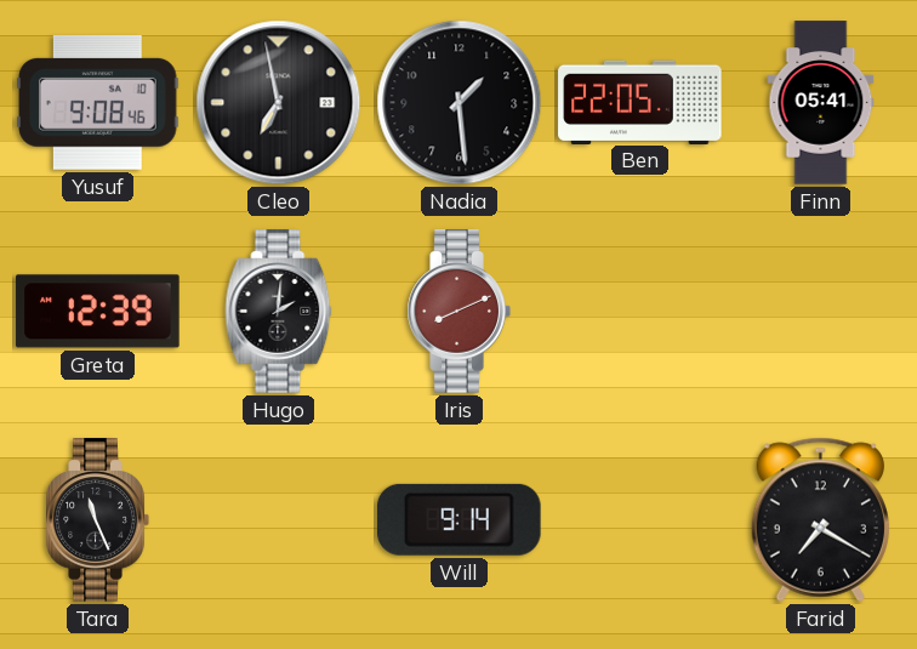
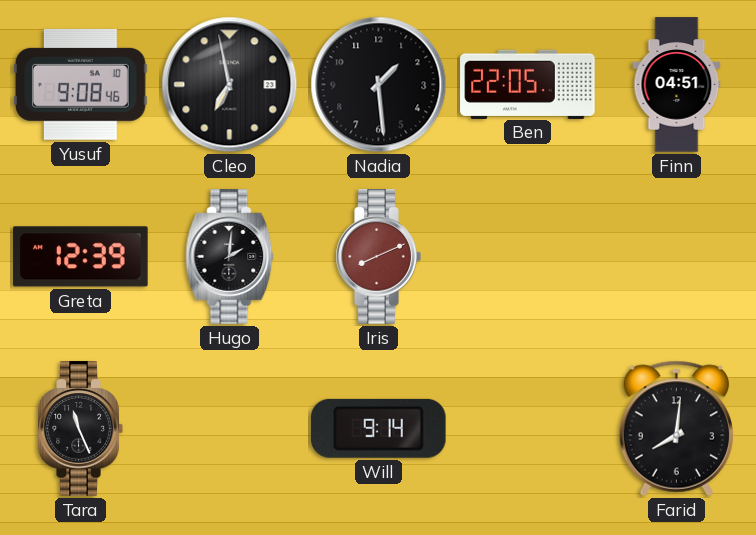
Finn: 05:41 -> 04:51 (677, 85)
Farid: 7:20 -> 8:01 (676, 428)
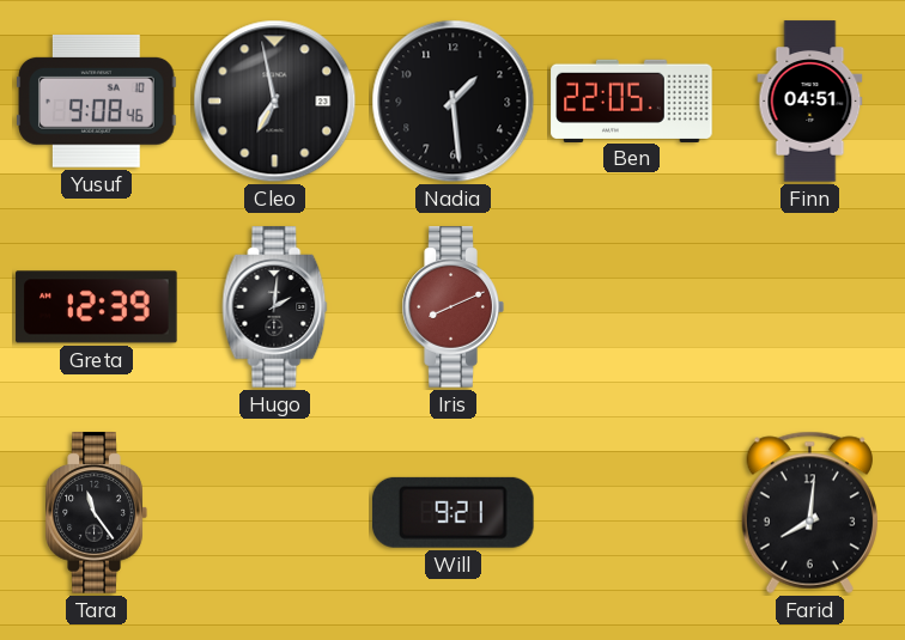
Tara: 11:26 -> 11:24 (96, 513)
Will: 9:14 -> 9:21 (452, 512)
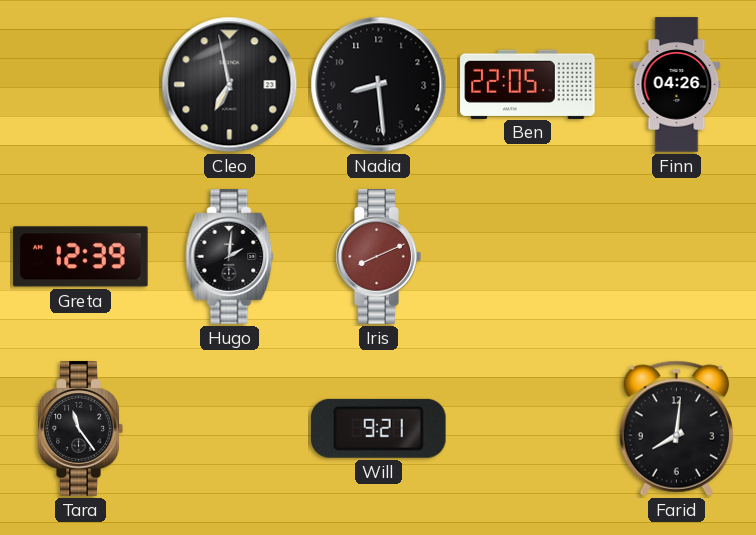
Yusuf: 9:08 -> none (97, 100)
Nadia: 1:29 -> 8:29 (379, 85)
Finn: 04:51 -> 04:26 (677, 85)
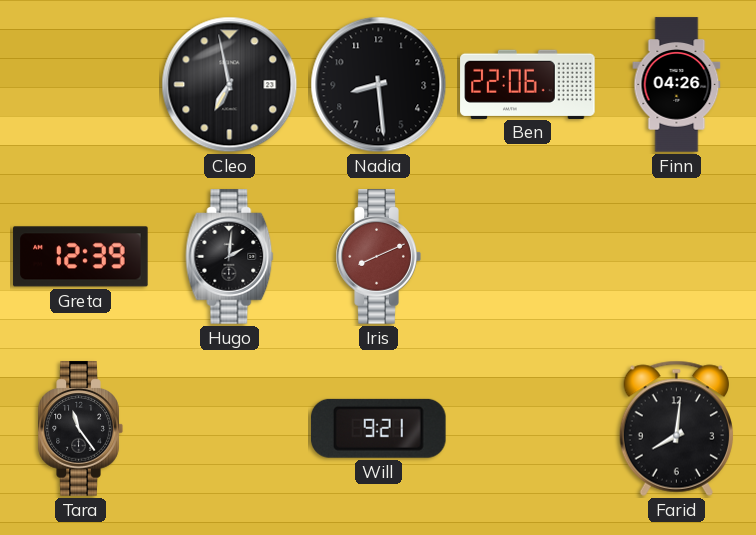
Ben: 22:05 -> 22:06 (528, 84)
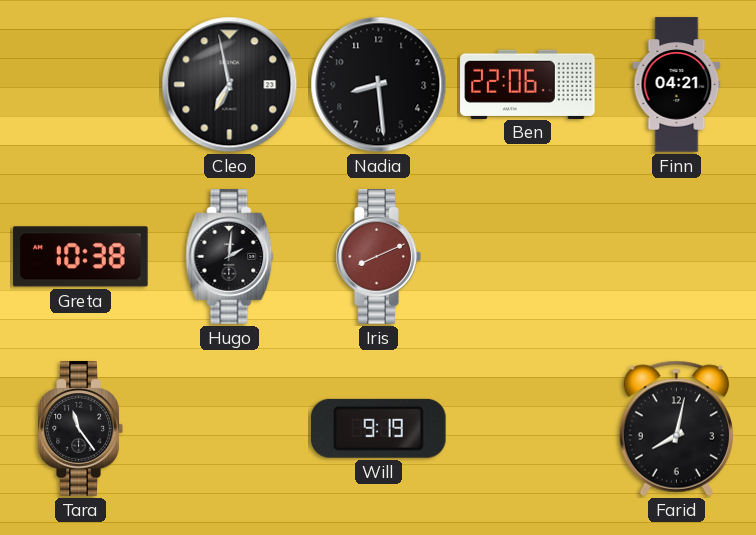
Finn: 04:26 -> 04:21 (677, 85)
Greta: 12:39 -> 10:38 (81, 257)
Will: 9:21 -> 9:19 (378, 428)
Farid: 8:01 -> 8:02 (676, 428)
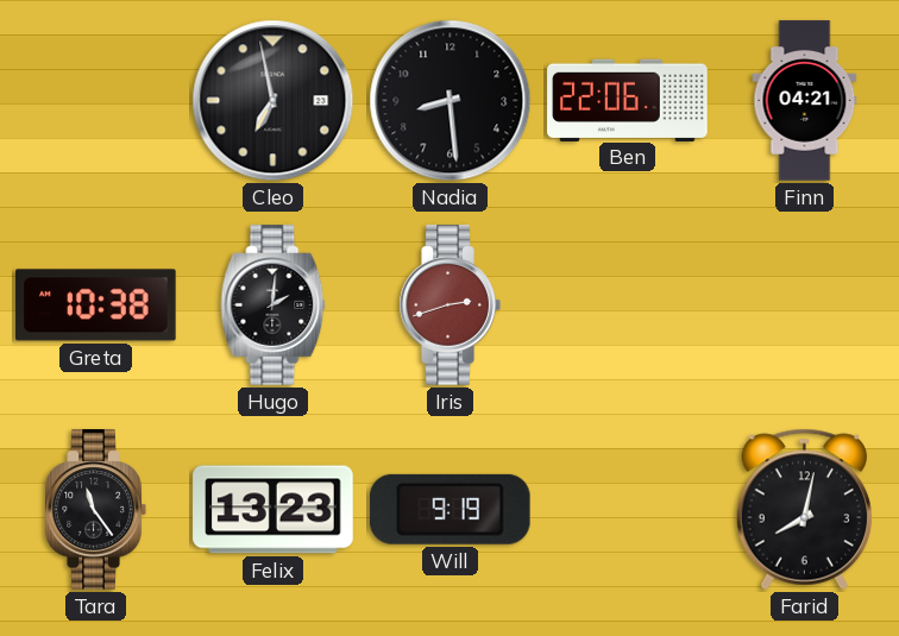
Iris: 8:11 -> 2:42 (449, 306)
Felix: none -> 13:23 (274, 510)
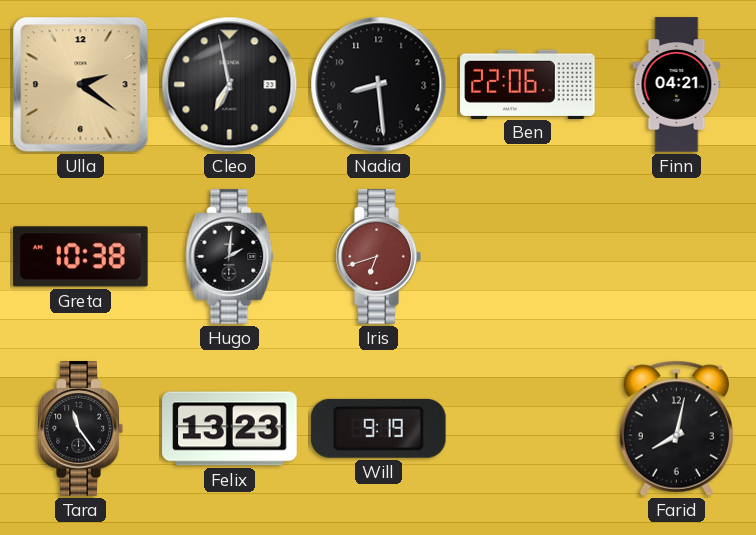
Ulla: none -> 2:21 (81, 85)
Iris: 2:42 -> 6:42 (378, 257)
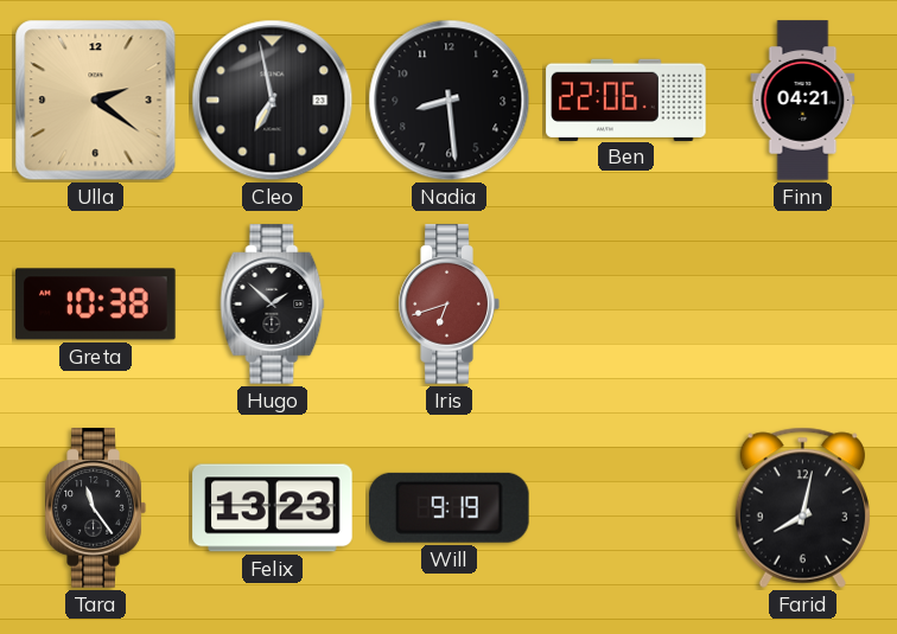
Hugo: 2:01 -> 1:52 (273, 305)
